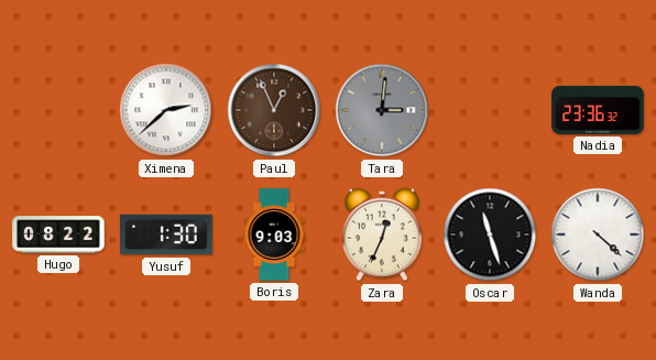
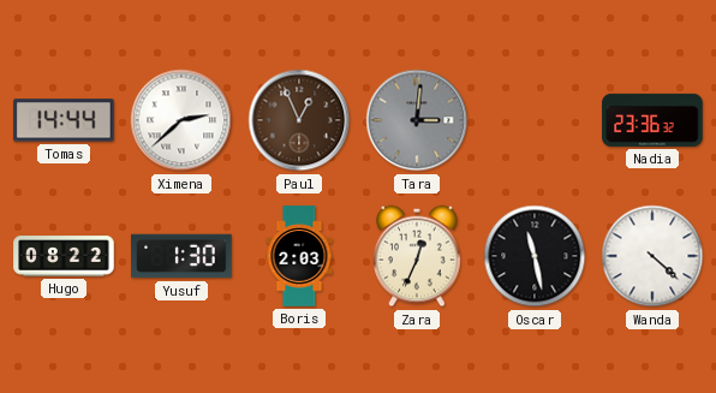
Tomas: none -> 14:44 (64, 120)
Boris: 9:03 -> 2:03 (299, 256)
Oscar: 11:27 -> 11:28 (535, 256)
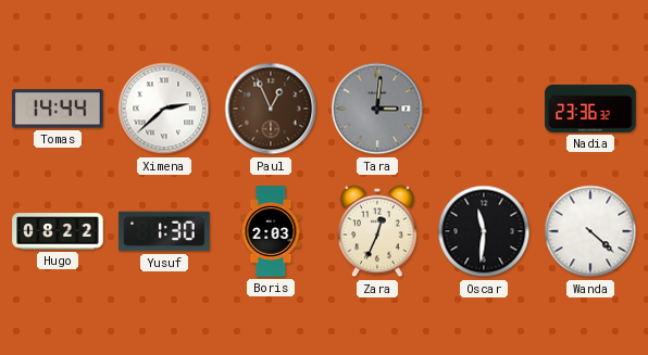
Oscar: 11:28 -> 11:31 (484, 231)
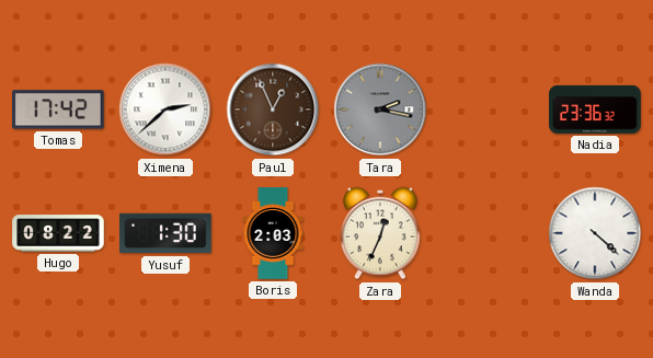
Tomas: 14:44 -> 17:42 (58, 109)
Tara: 3:01 -> 2:17 (380, 109)
Oscar: 11:31 -> none (484, 231)
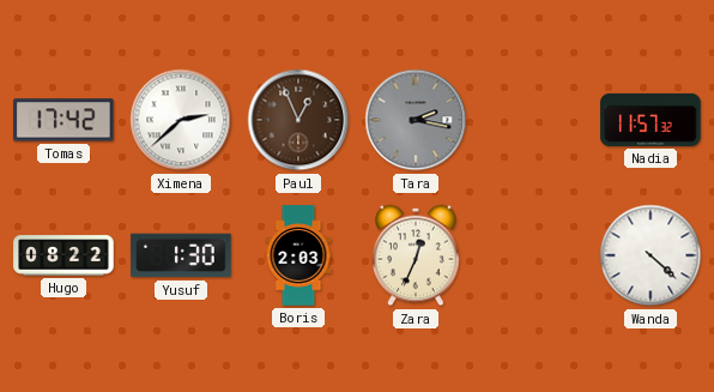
Nadia: 23:36 -> 11:57 (651, 120)
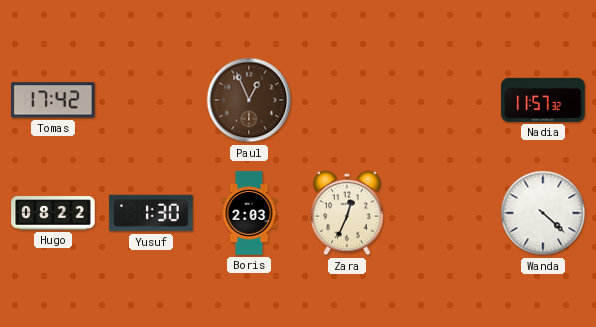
Ximena: 2:38 -> none (181, 120)
Tara: 2:17 -> none (416, 120)
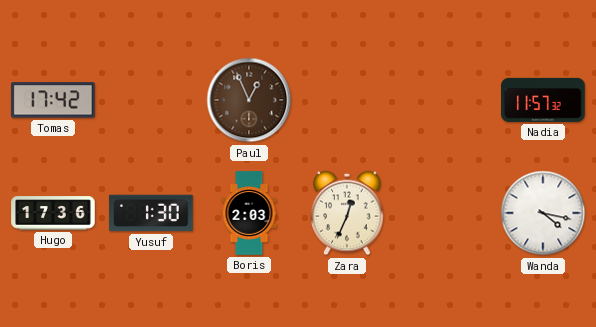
Hugo: 08:22 -> 17:36 (53, 213)
Wanda: 4:22 -> 4:17 (543, 213)
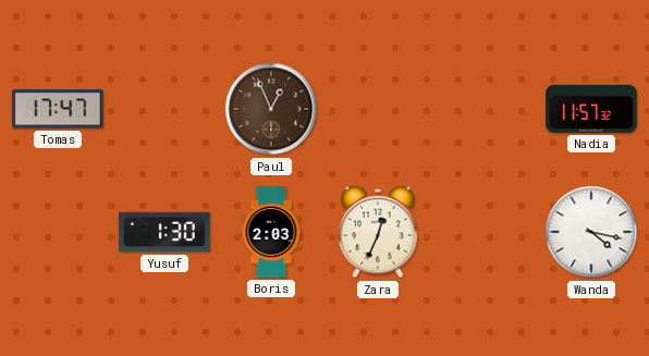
Tomas: 17:42 -> 17:47 (58, 109)
Hugo: 17:36 -> none (53, 213)
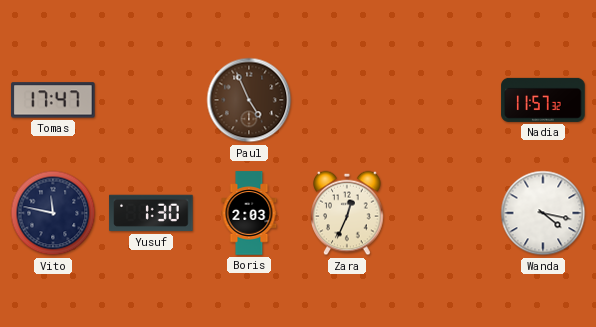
Paul: 12:56 -> 4:56 (249, 100)
Vito: none -> 11:47 (53, 213)
